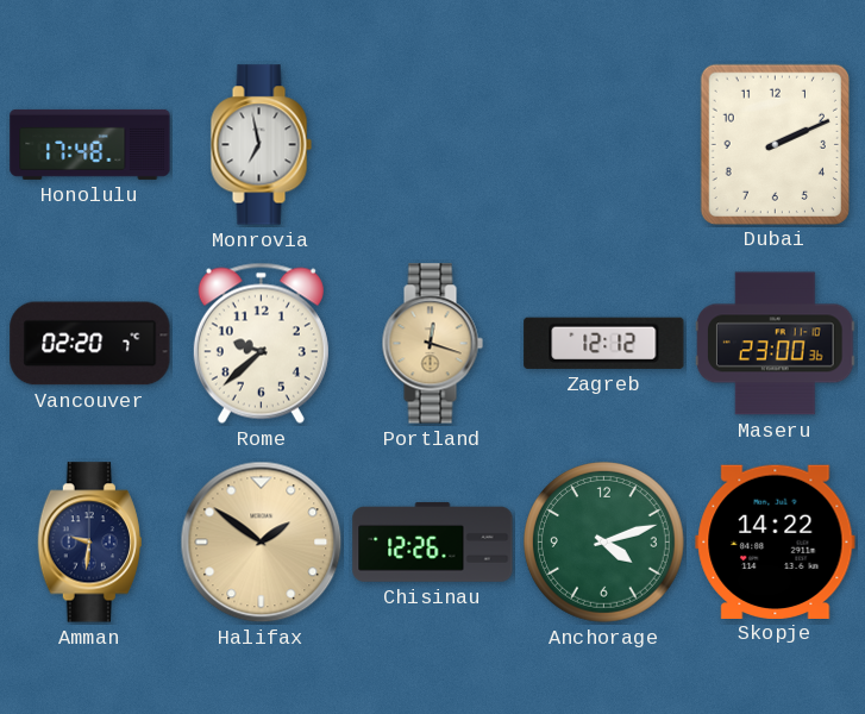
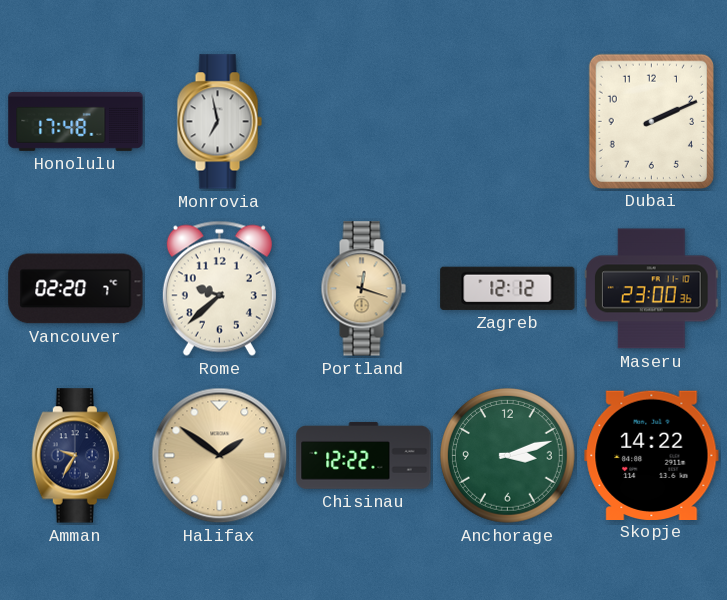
Amman: 9:31 -> 9:35 (75, 456)
Chisinau: 12:26 -> 12:22 (364, 455)
Anchorage: 4:12 -> 3:12 (508, 456)
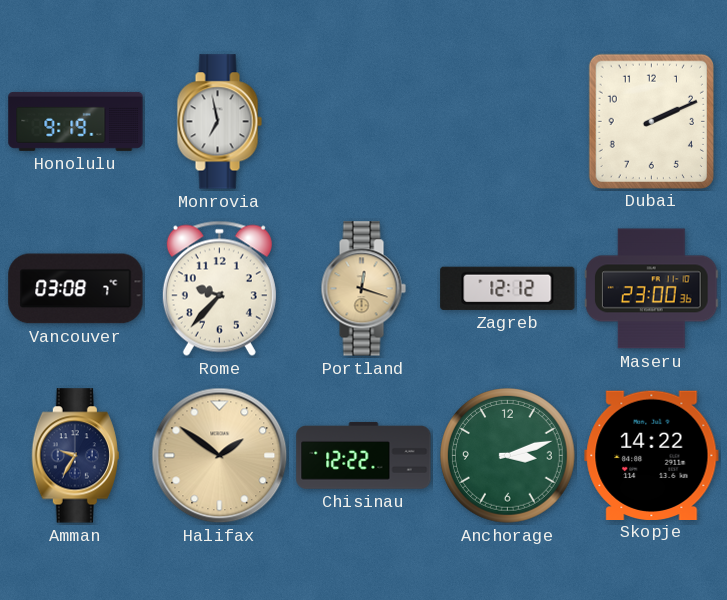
Honolulu: 17:48 -> 9:19 (76, 121)
Vancouver: 02:20 -> 03:08 (76, 289)
Rome: 9:38 -> 9:37 (219, 288)
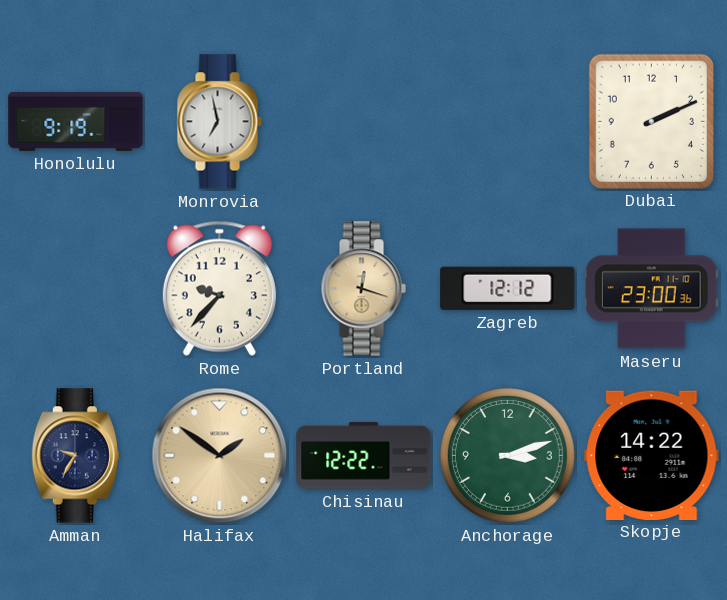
Vancouver: 03:08 -> none (76, 289)
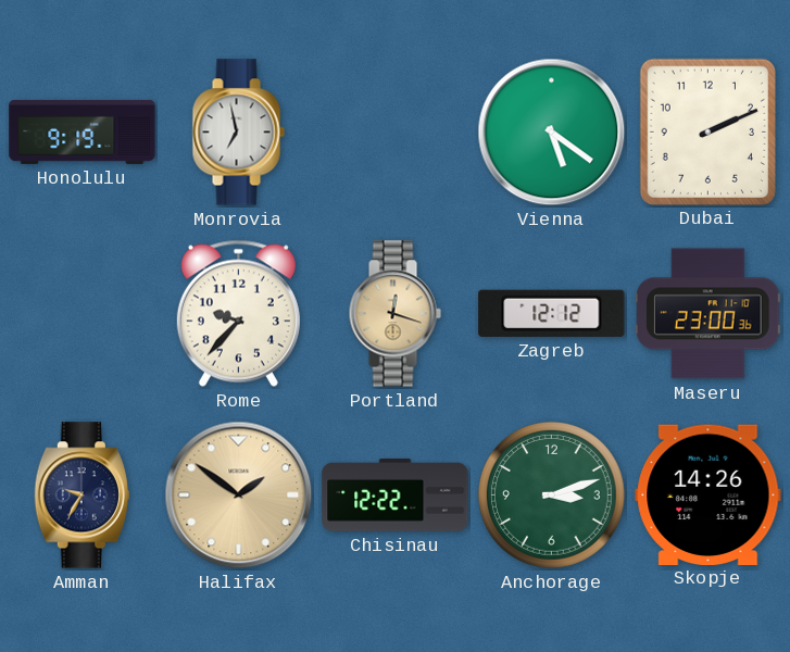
Vienna: none -> 5:21 (552, 133)
Skopje: 14:22 -> 14:26 (709, 494)
